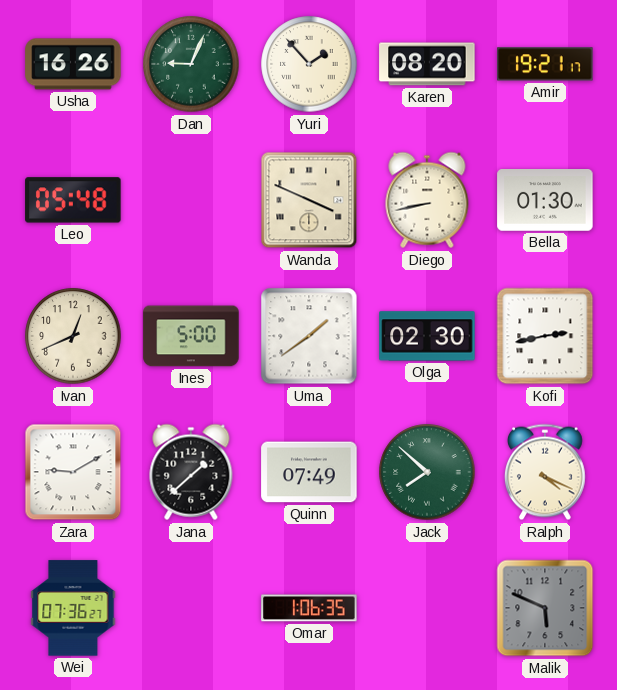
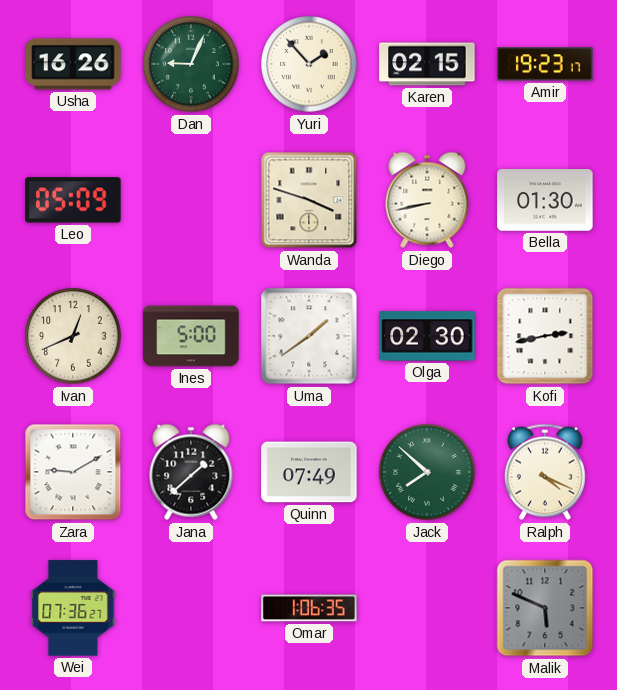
Karen: 08:20 -> 02:15 (427, 64)
Amir: 19:21 -> 19:23 (545, 64)
Leo: 05:48 -> 05:09 (73, 200)
Wanda: 3:49 -> 3:48 (309, 200)
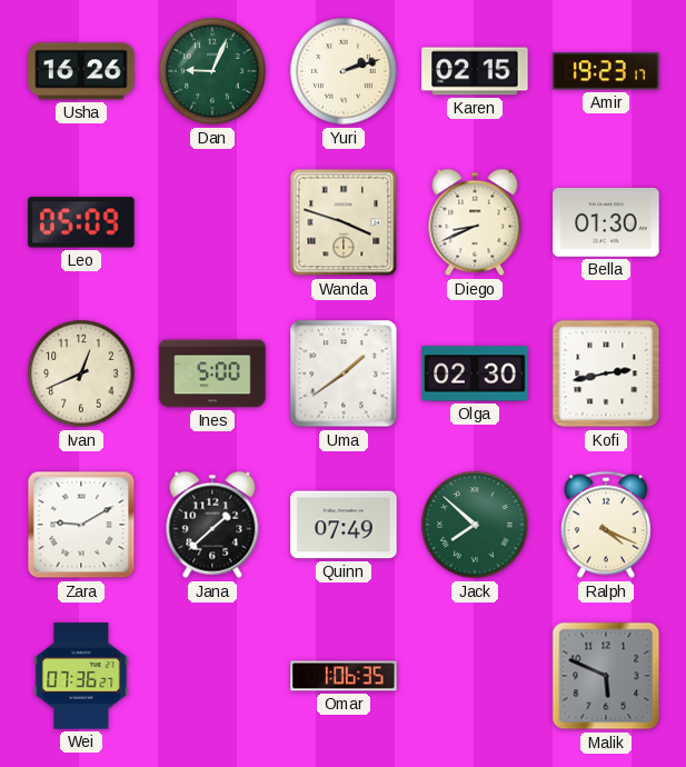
Yuri: 1:53 -> 2:12 (344, 71)
Diego: 8:43 -> 8:41 (475, 222)
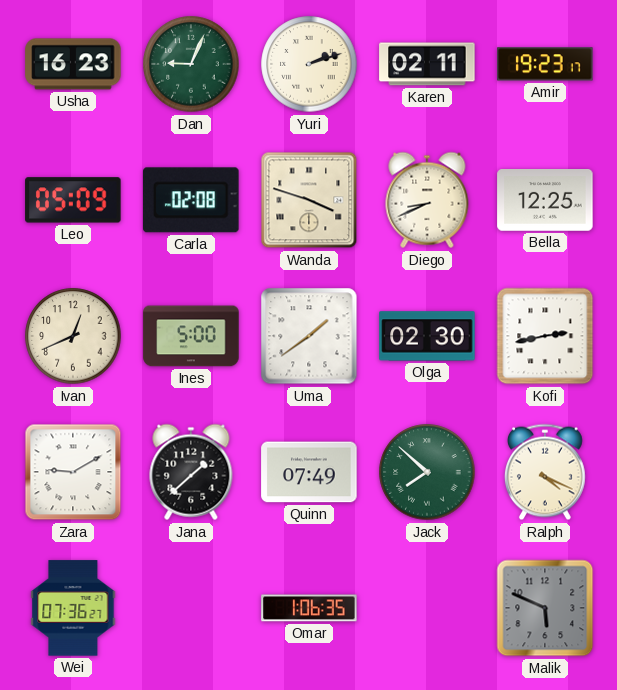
Usha: 16:26 -> 16:23 (73, 64)
Karen: 02:15 -> 02:11 (427, 64)
Carla: none -> 02:08 (191, 200)
Bella: 01:30 -> 12:25 (545, 200)
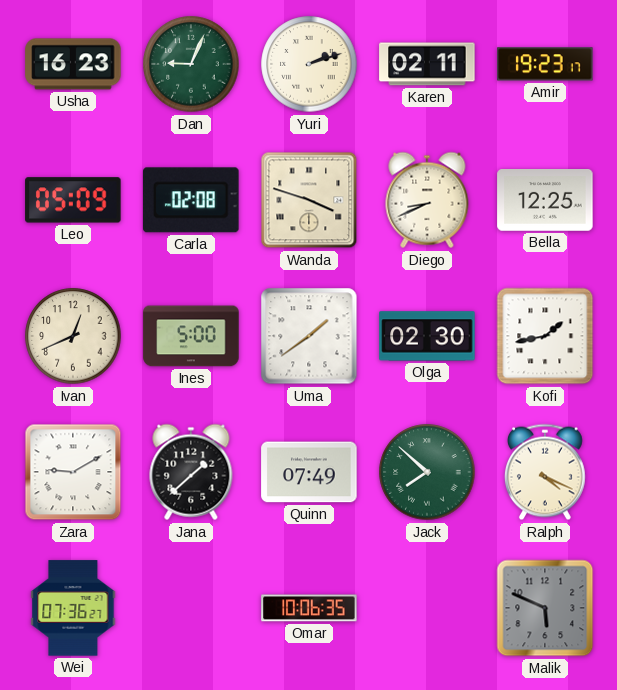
Kofi: 2:43 -> 1:43 (545, 336)
Omar: 1:06 -> 10:06 (309, 608)
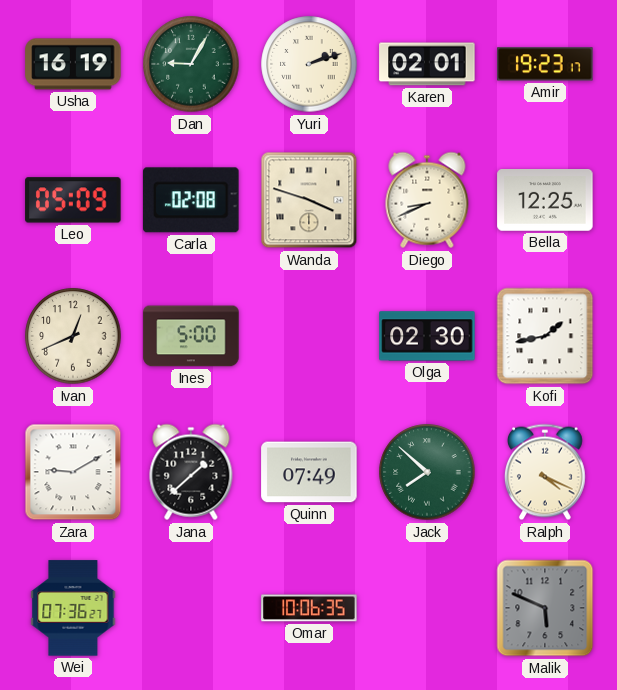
Usha: 16:23 -> 16:19 (73, 64)
Dan: 9:04 -> 9:05 (191, 64)
Karen: 02:11 -> 02:01 (427, 64)
Uma: 1:39 -> none (309, 336)
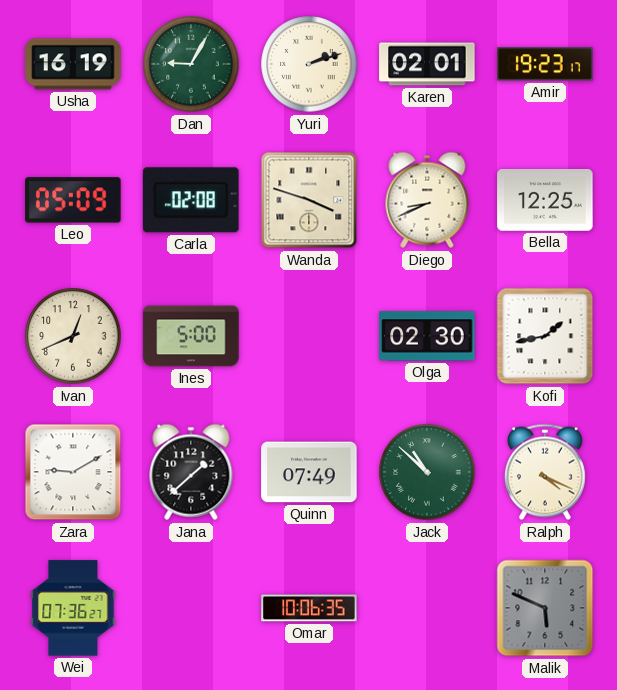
Jack: 7:52 -> 10:52 (427, 472)
